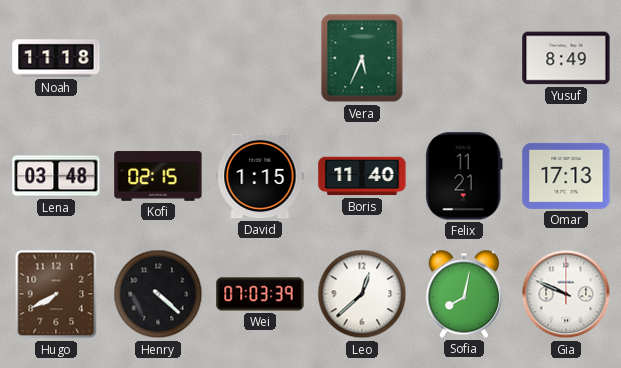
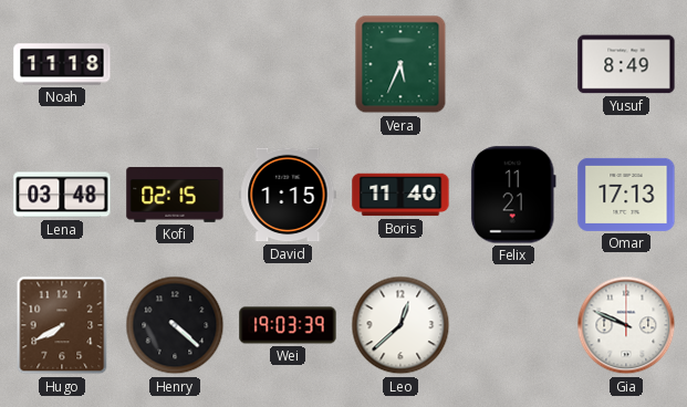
Wei: 07:03 -> 19:03 (288, 325)
Sofia: 8:02 -> none (464, 294)
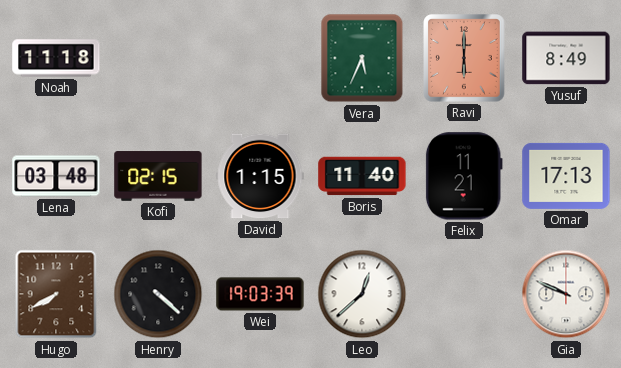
Ravi: none -> 6:00 (464, 58)
